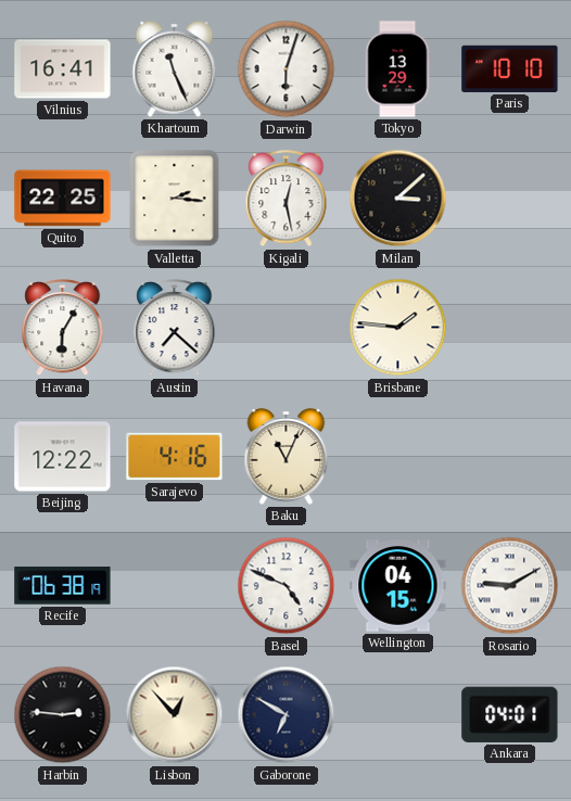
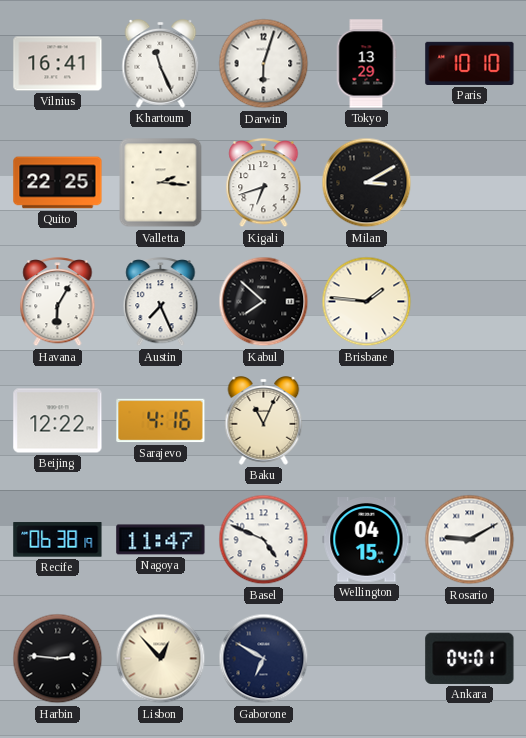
Kigali: 12:28 -> 6:42 (264, 184)
Milan: 3:08 -> 3:10 (367, 183)
Austin: 7:22 -> 7:26 (161, 303)
Kabul: none -> 7:52 (264, 302)
Nagoya: none -> 11:47 (161, 540)
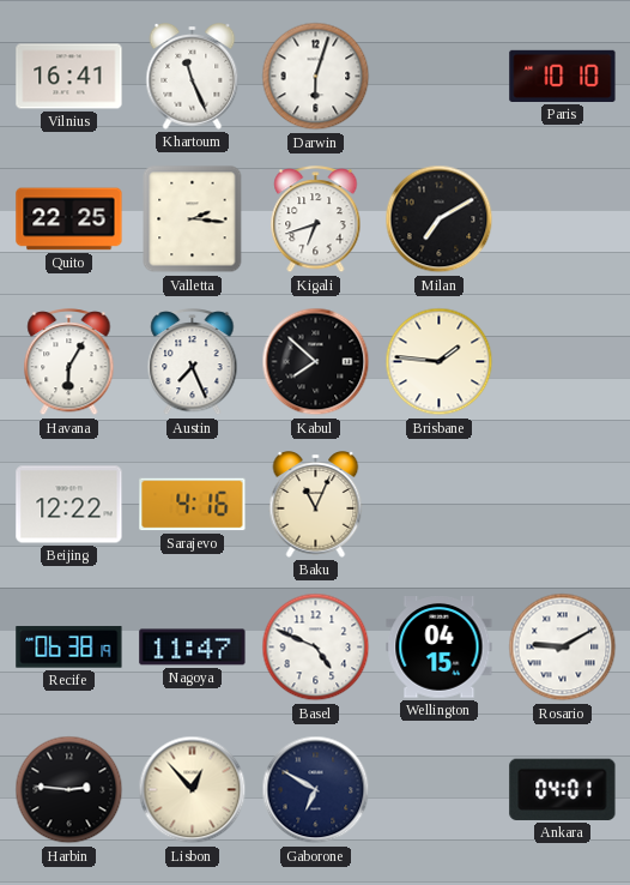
Tokyo: 13:29 -> none (366, 64)
Milan: 3:10 -> 7:10 (440, 219)
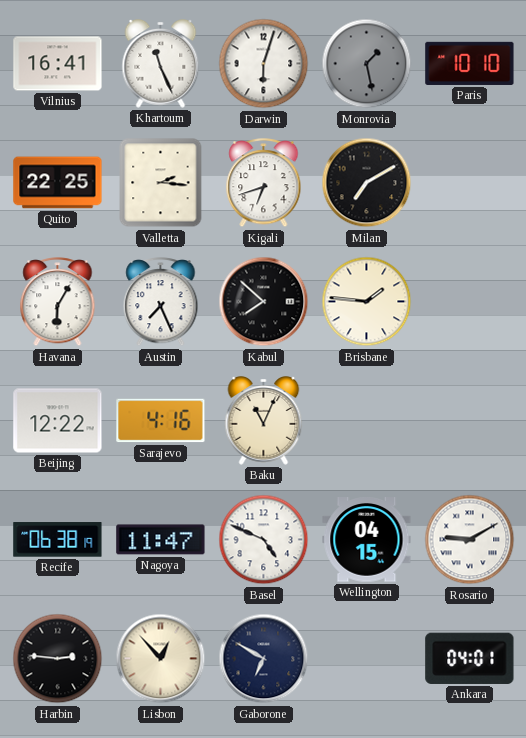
Monrovia: none -> 1:28 (367, 64)
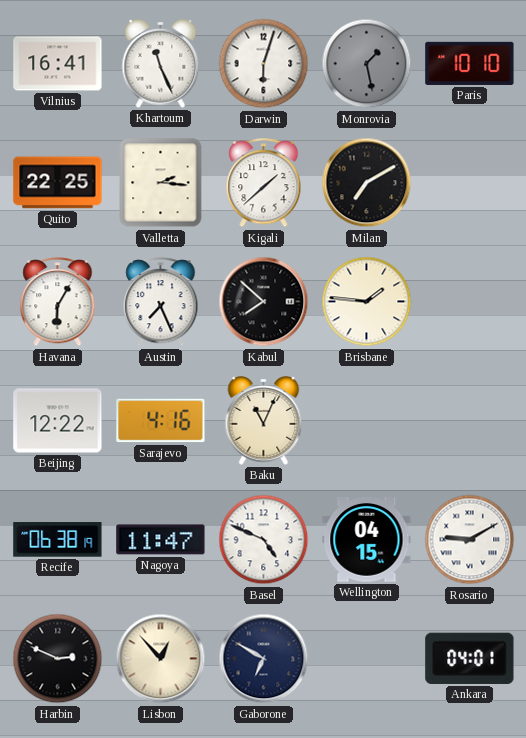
Kigali: 6:42 -> 1:38 (264, 184)
Harbin: 2:46 -> 2:49 (58, 659)
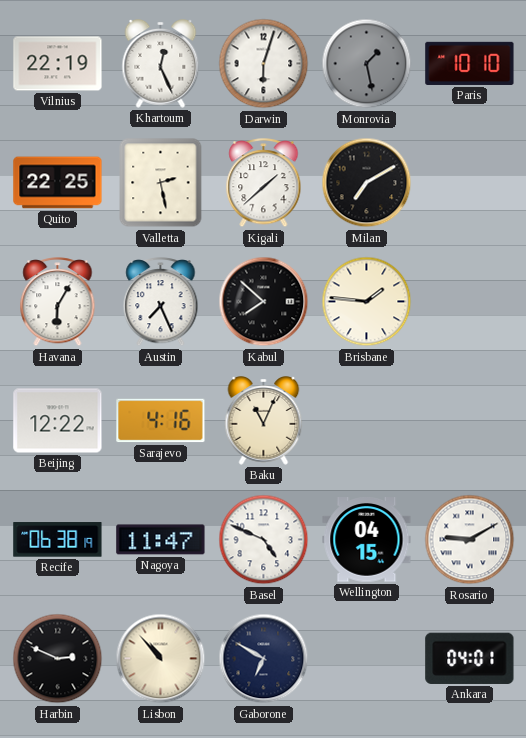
Vilnius: 16:41 -> 22:19 (58, 64)
Khartoum: 11:26 -> 12:26 (161, 64)
Valletta: 2:16 -> 2:28 (161, 183)
Lisbon: 12:53 -> 10:53 (161, 659)
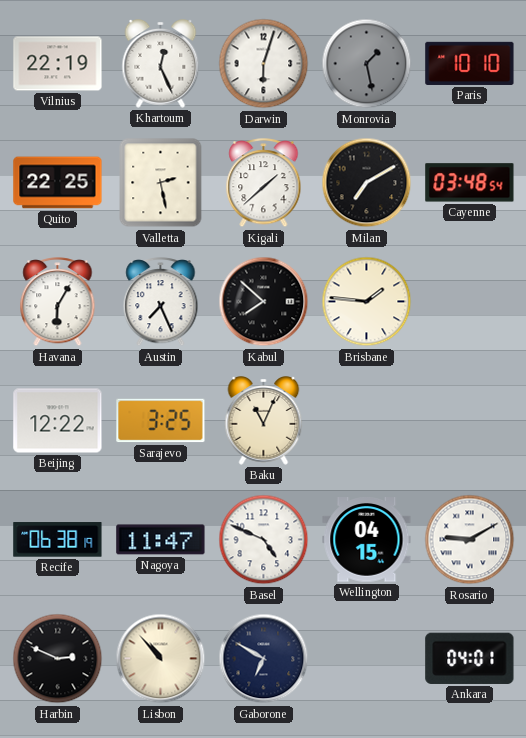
Cayenne: none -> 03:48 (470, 183)
Sarajevo: 4:16 -> 3:25 (161, 421)
